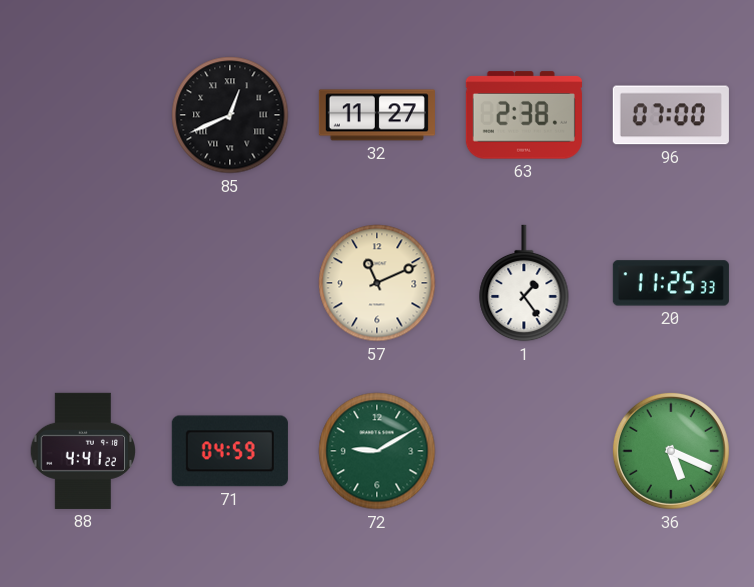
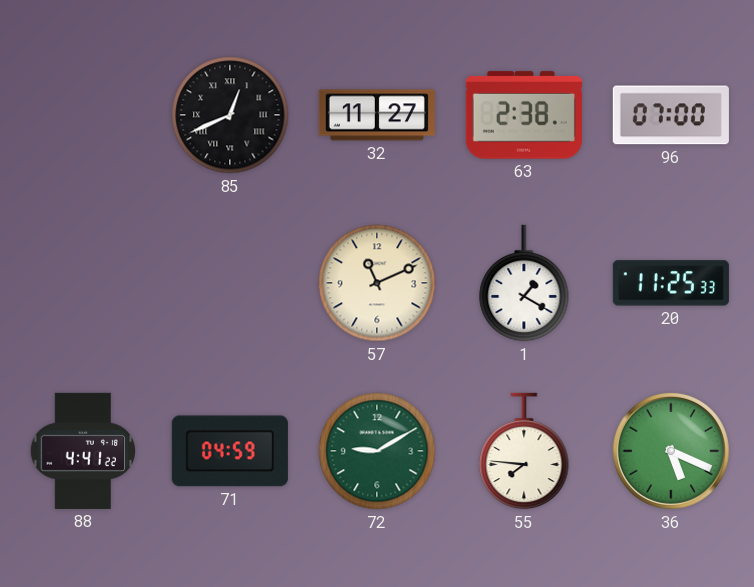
1: 1:24 -> 1:20 (524, 283)
55: none -> 7:46 (524, 451)
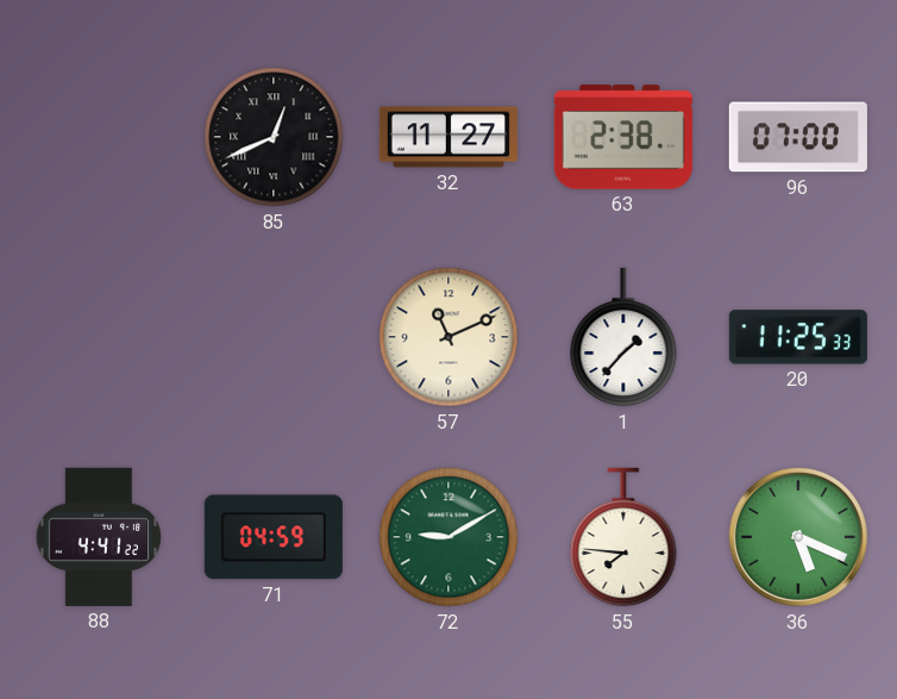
1: 1:20 -> 1:37 (623, 337)
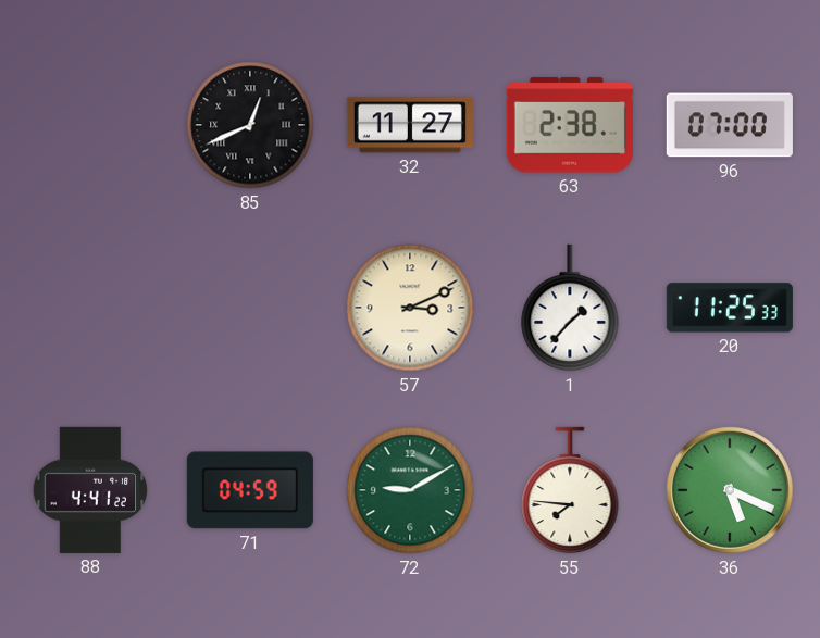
57: 11:11 -> 3:11 (410, 308)
